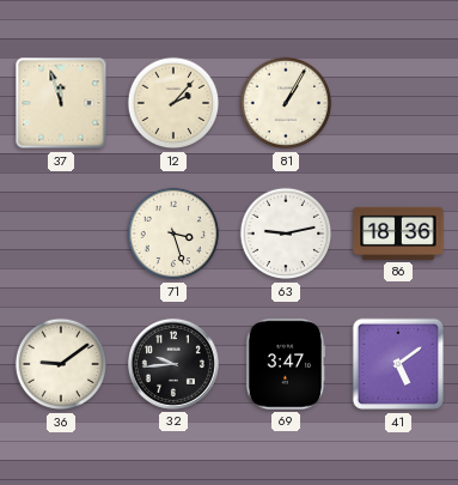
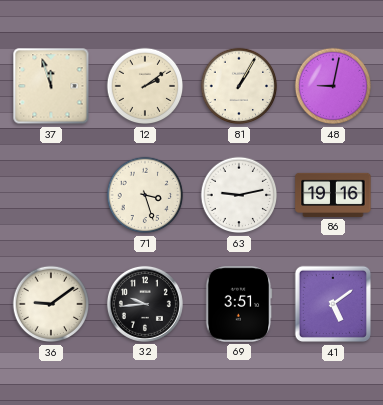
12: 2:07 -> 2:09 (145, 86)
48: none -> 9:02 (333, 86)
86: 18:36 -> 19:16 (333, 195)
69: 3:47 -> 3:51 (239, 304)
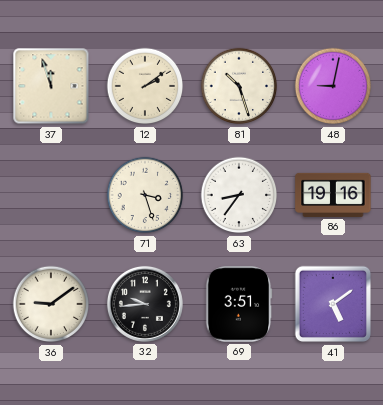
81: 1:05 -> 10:27 (239, 86)
63: 9:13 -> 8:36 (239, 195)
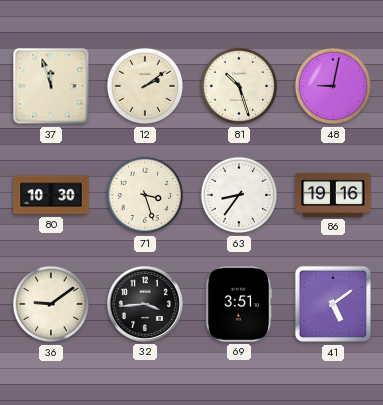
80: none -> 10:30 (51, 195)
32: 9:44 -> 3:44 (145, 304)
